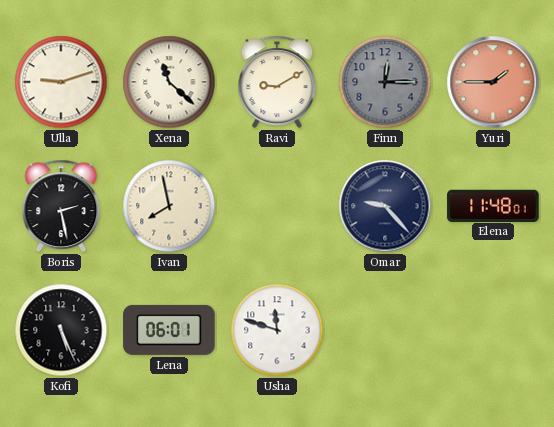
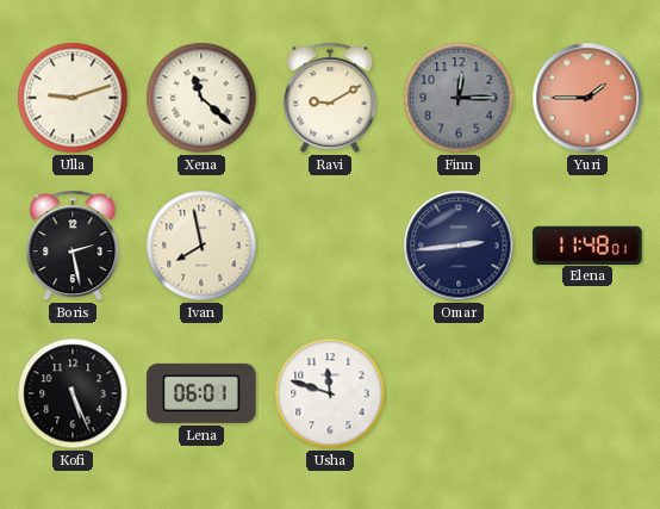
Omar: 9:23 -> 2:44 (459, 246)
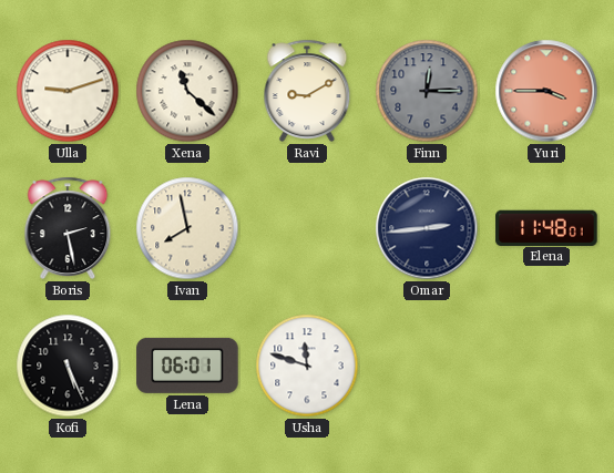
Yuri: 1:45 -> 3:45 (546, 91)
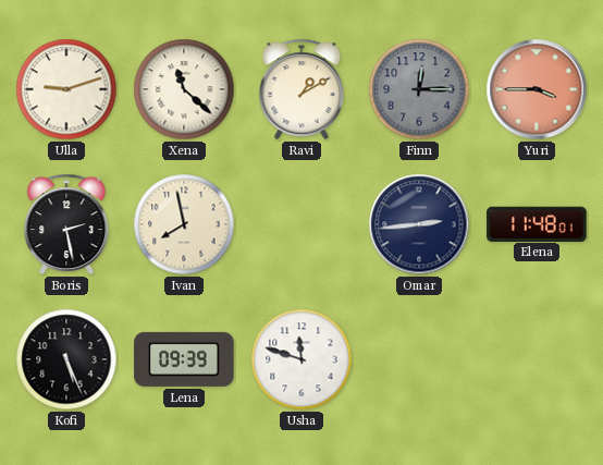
Ravi: 9:10 -> 1:10 (301, 89)
Lena: 06:01 -> 09:39 (184, 359)
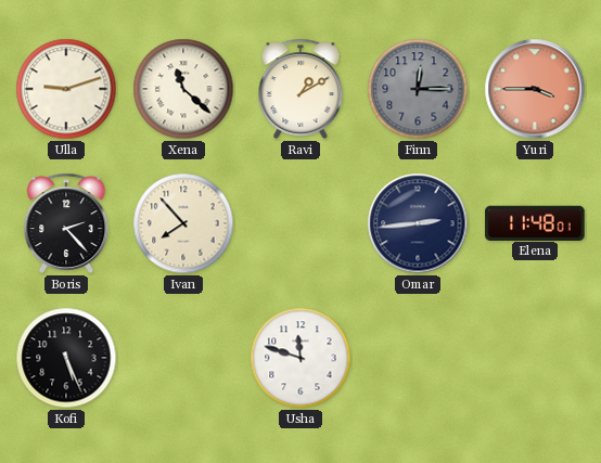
Boris: 2:28 -> 2:23 (66, 223)
Ivan: 7:58 -> 7:53 (183, 223)
Lena: 09:39 -> none (184, 359)
